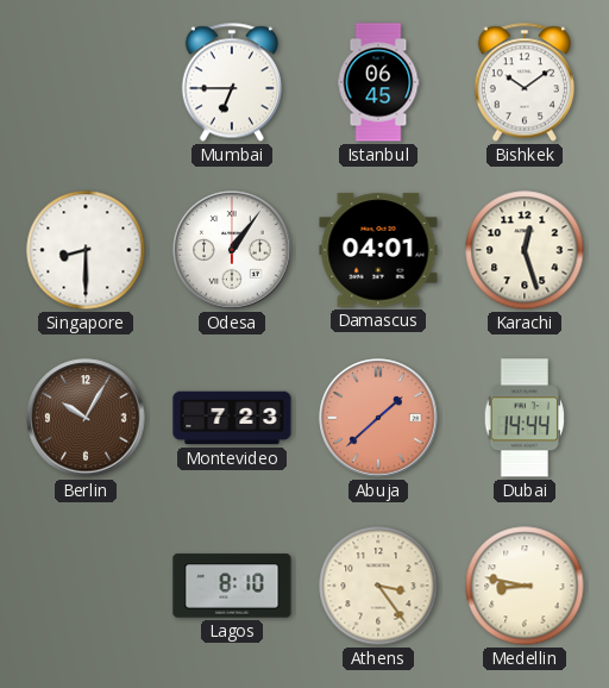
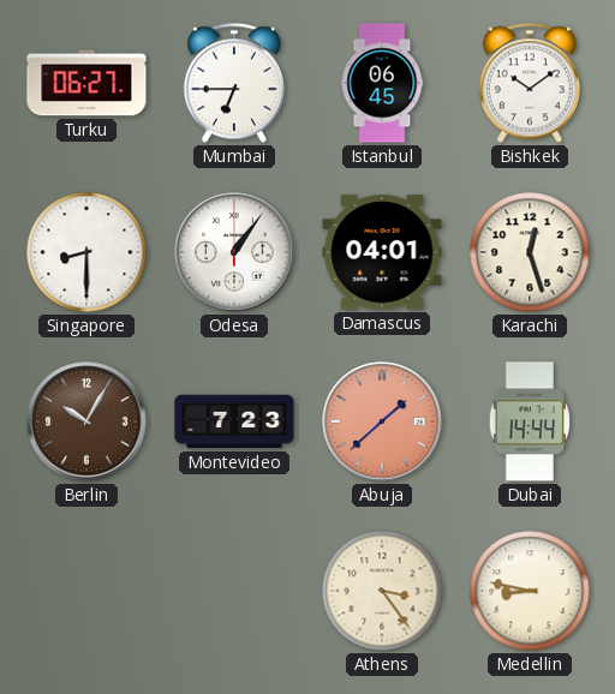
Turku: none -> 06:27 (86, 83)
Lagos: 8:10 -> none (232, 586)
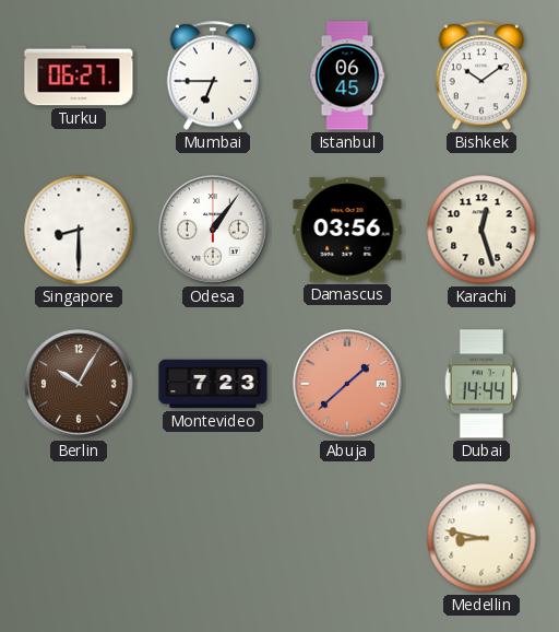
Damascus: 04:01 -> 03:56 (347, 230)
Athens: 3:24 -> none (382, 591)
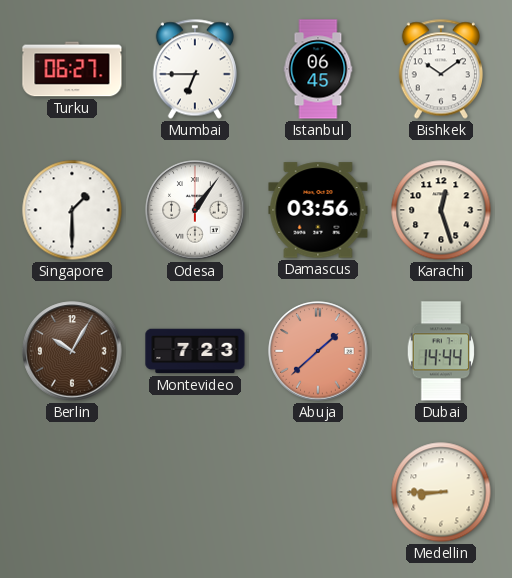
Singapore: 8:30 -> 1:30 (72, 210)
Medellin: 8:47 -> 8:45 (441, 492)
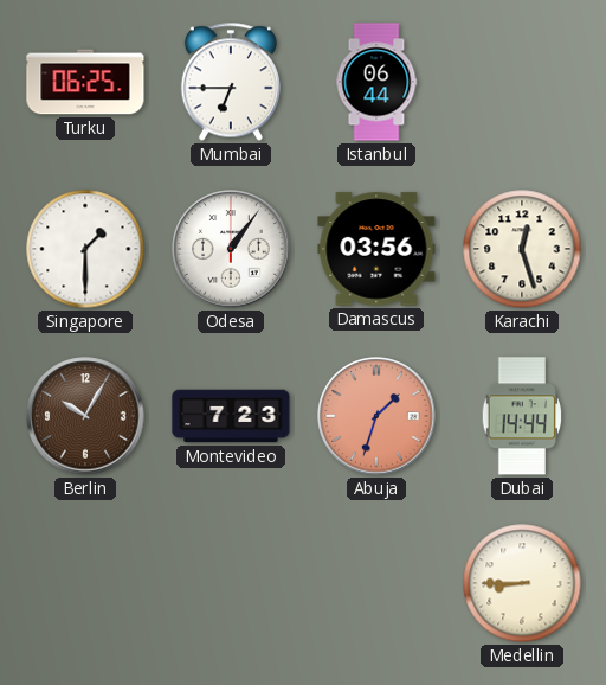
Turku: 06:27 -> 06:25 (85, 82)
Istanbul: 06:45 -> 06:44 (376, 82)
Bishkek: 10:09 -> none (441, 69)
Abuja: 1:38 -> 1:33 (376, 416)
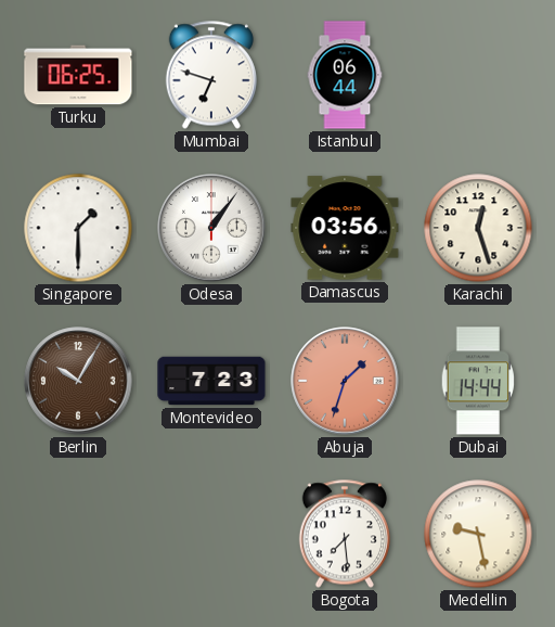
Mumbai: 6:45 -> 6:48 (211, 75)
Bogota: none -> 7:29 (345, 534)
Medellin: 8:45 -> 9:28 (478, 534)
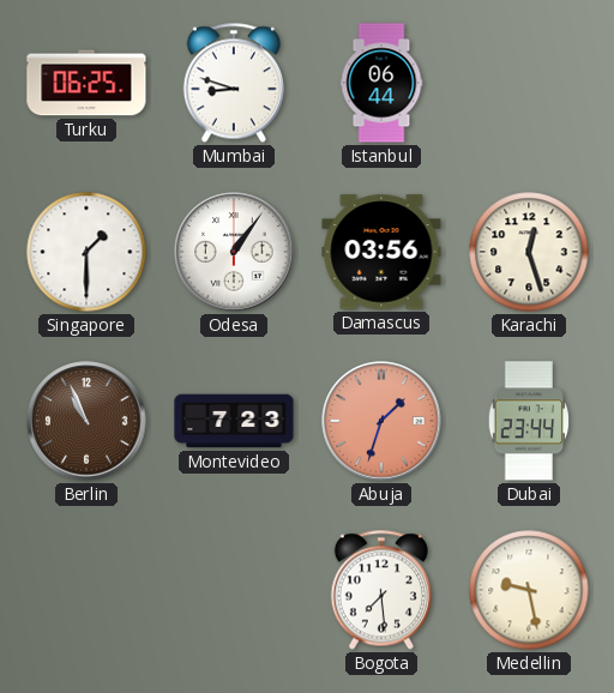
Mumbai: 6:48 -> 8:48 (234, 83)
Berlin: 10:05 -> 10:56 (86, 421)
Dubai: 14:44 -> 23:44 (529, 421)
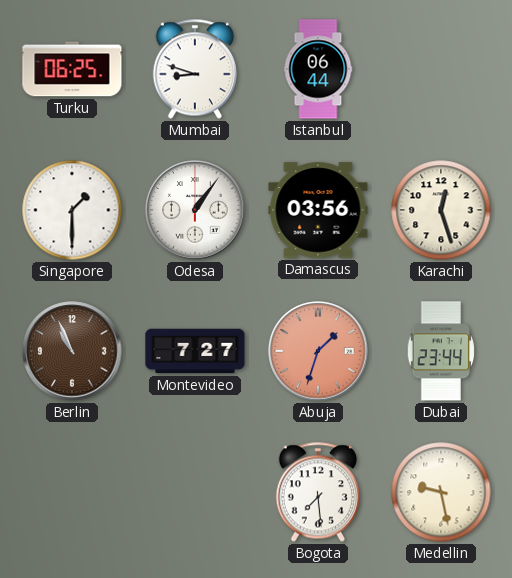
Montevideo: 7:23 -> 7:27 (195, 351)
